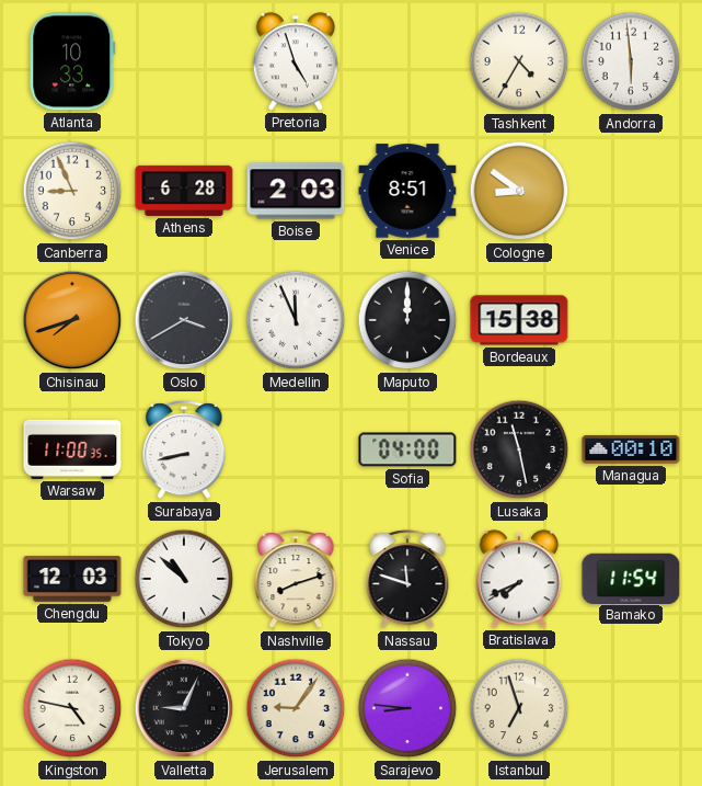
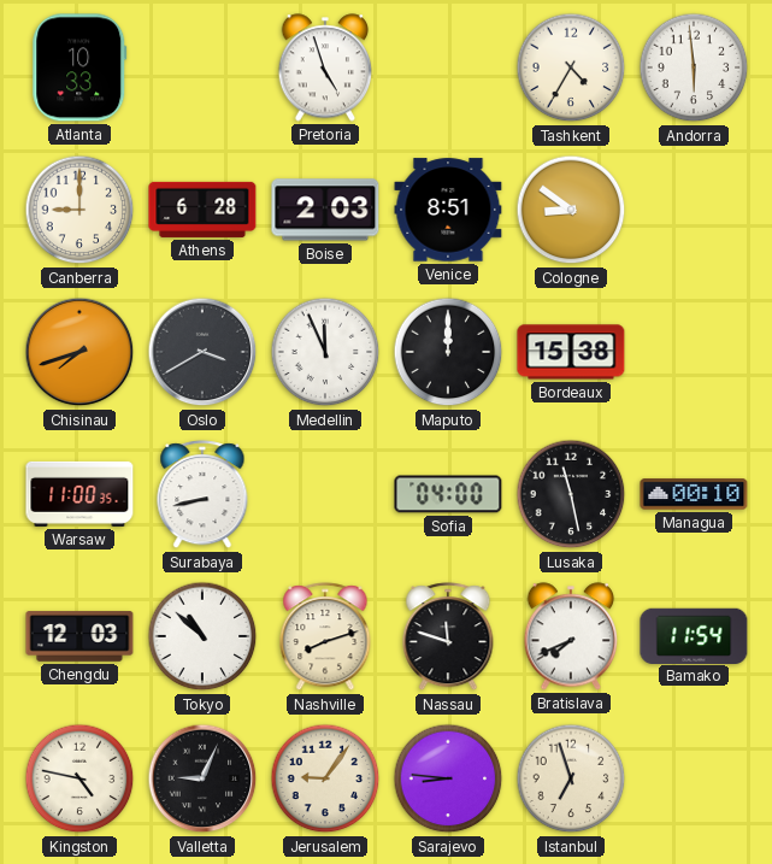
Canberra: 8:56 -> 9:00 (79, 210)
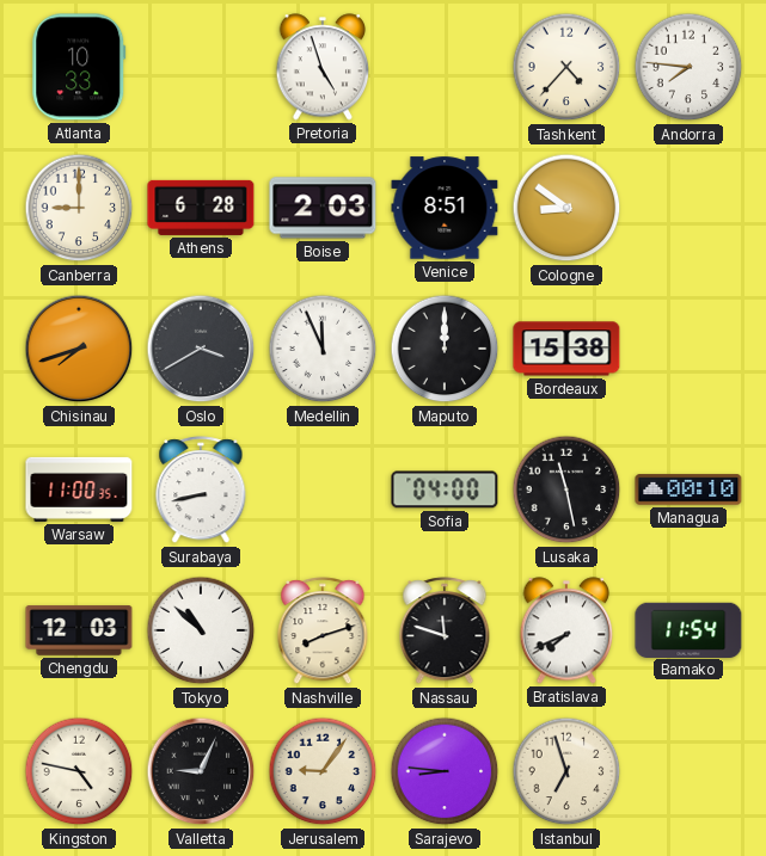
Tashkent: 4:35 -> 4:37 (566, 67)
Andorra: 5:59 -> 7:46 (688, 67)
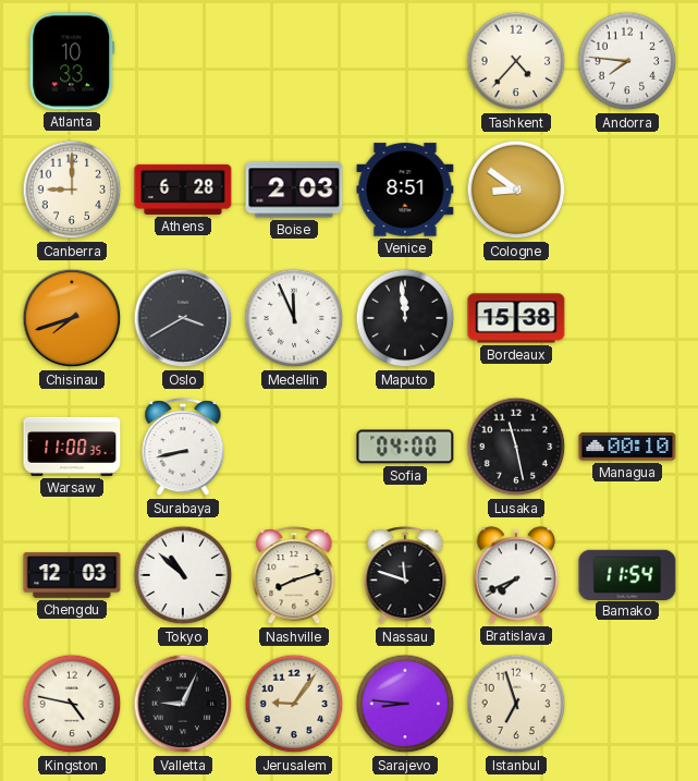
Pretoria: 4:57 -> none (323, 67)
Maputo: 12:00 -> 11:59 (405, 318)
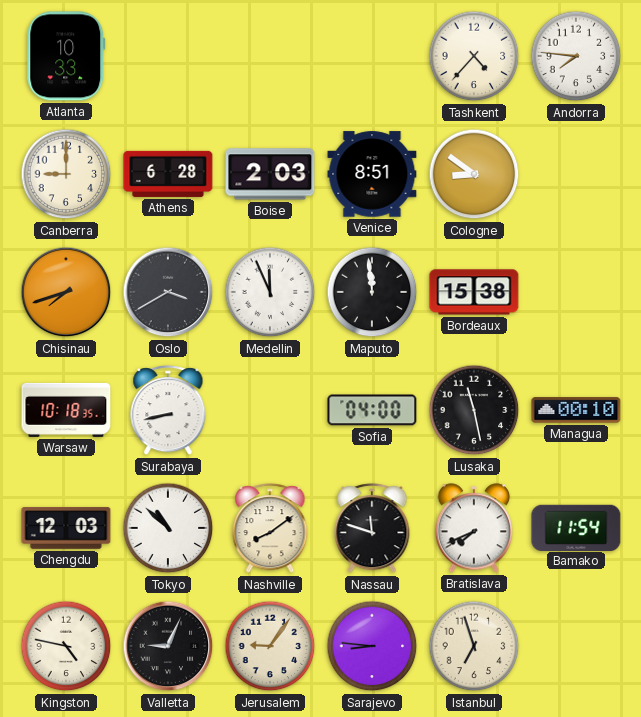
Warsaw: 11:00 -> 10:18 (66, 410)
Nashville: 8:12 -> 8:09 (270, 529)
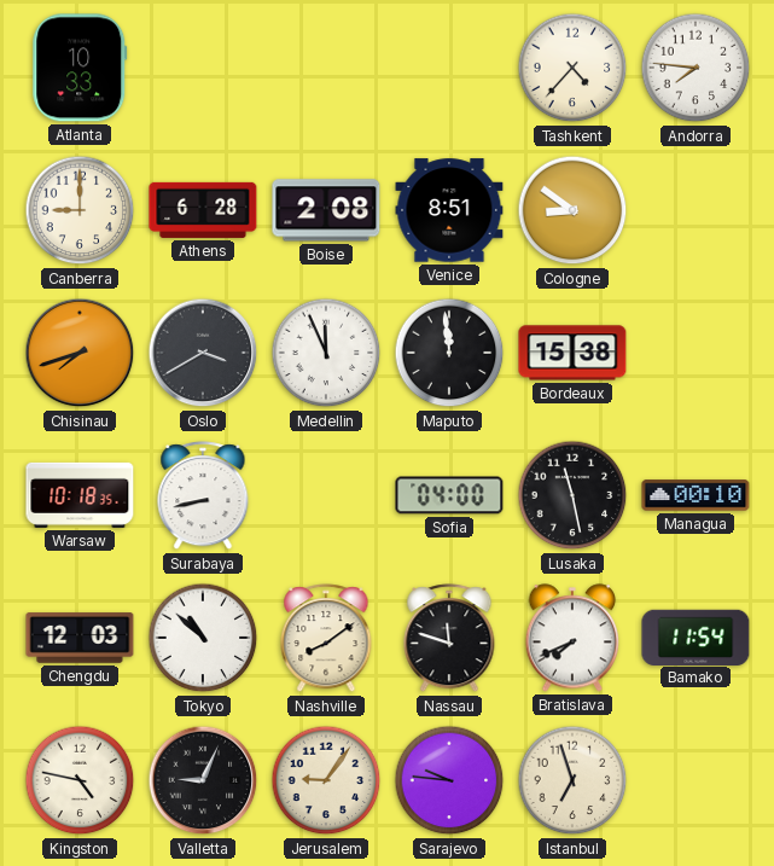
Boise: 2:03 -> 2:08 (326, 210)
Sarajevo: 8:46 -> 9:46 (449, 780)
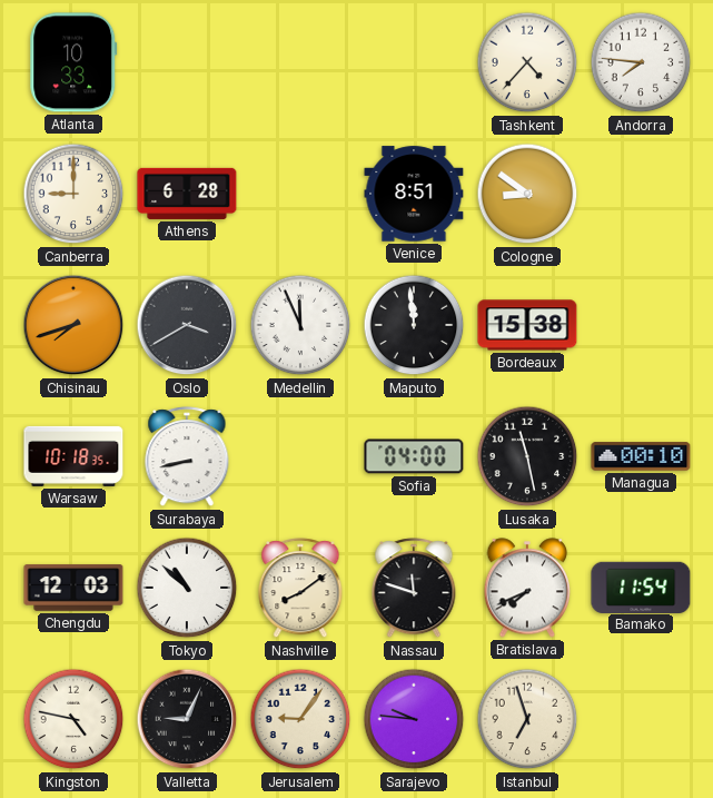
Boise: 2:08 -> none (326, 210)
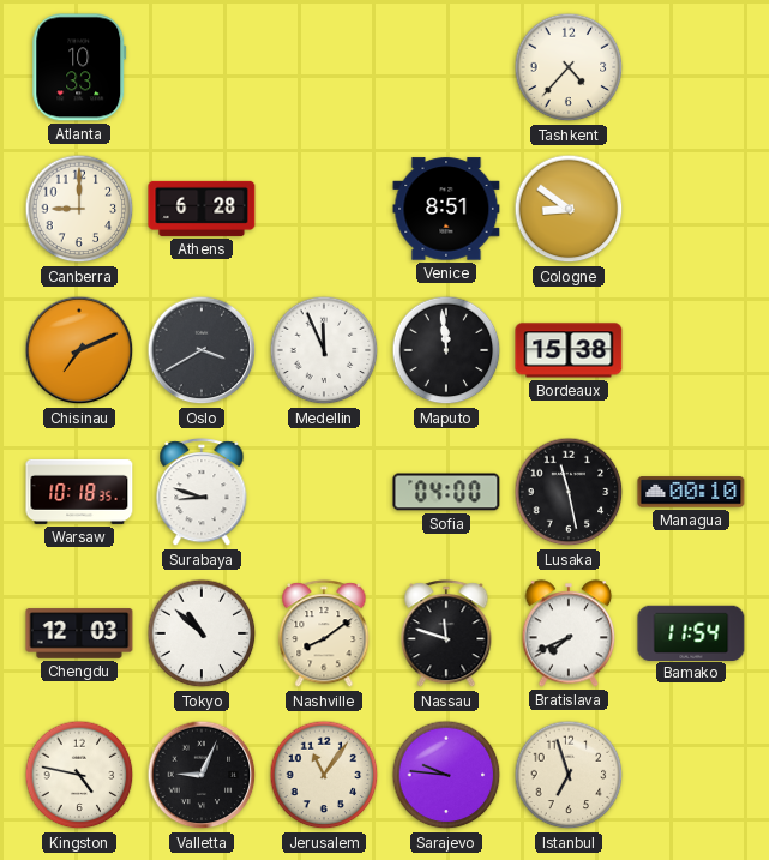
Andorra: 7:46 -> none (641, 62)
Chisinau: 7:42 -> 7:11 (79, 350)
Surabaya: 8:43 -> 8:48 (202, 493)
Jerusalem: 9:06 -> 11:06 (324, 775)
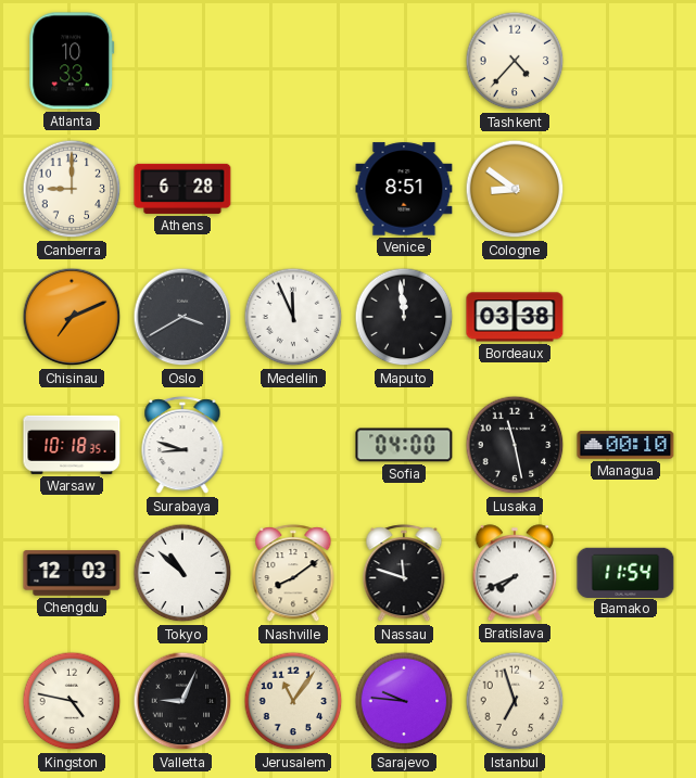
Bordeaux: 15:38 -> 03:38 (515, 317)
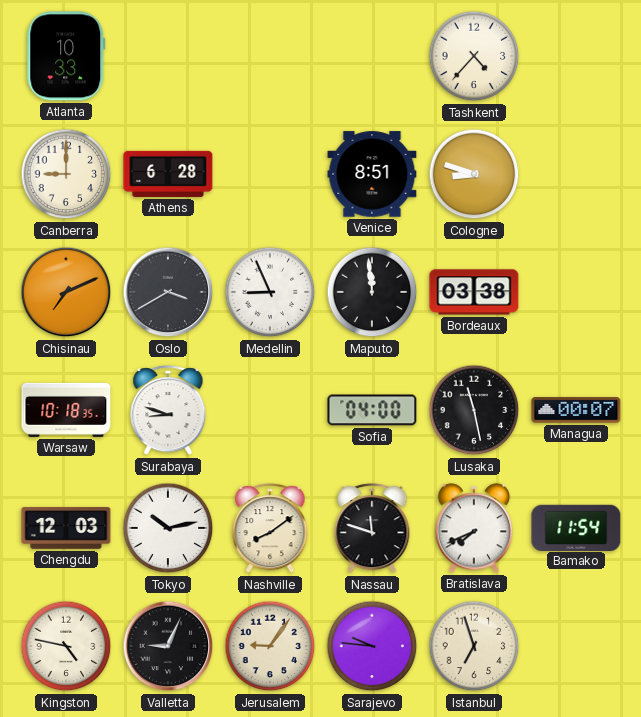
Cologne: 8:51 -> 8:48 (474, 174)
Medellin: 11:56 -> 8:56 (270, 292)
Managua: 00:10 -> 00:07 (576, 410)
Tokyo: 10:52 -> 10:13 (168, 528)
Jerusalem: 11:06 -> 9:06 (270, 646)
